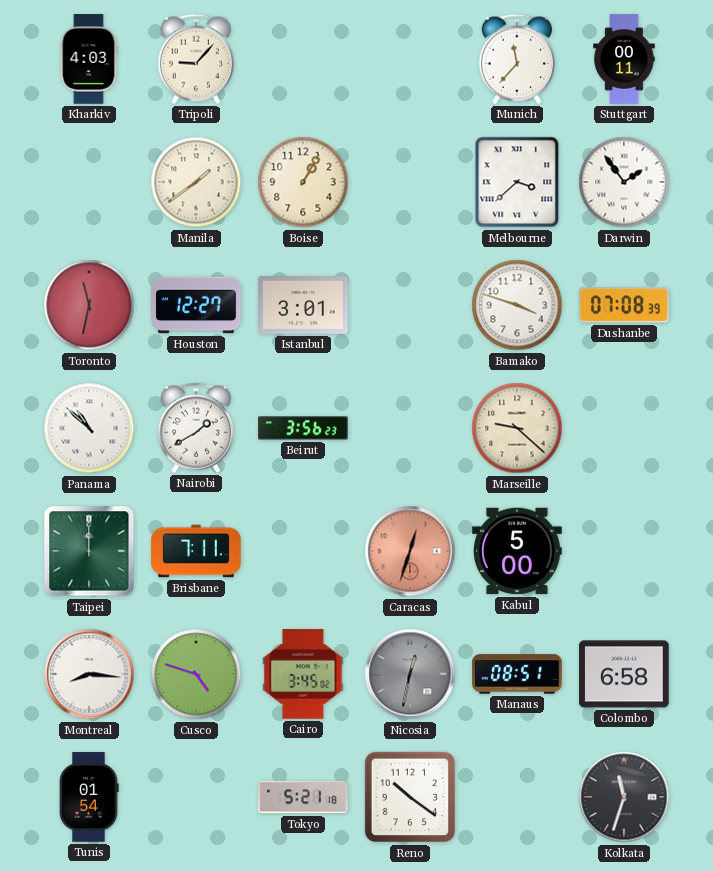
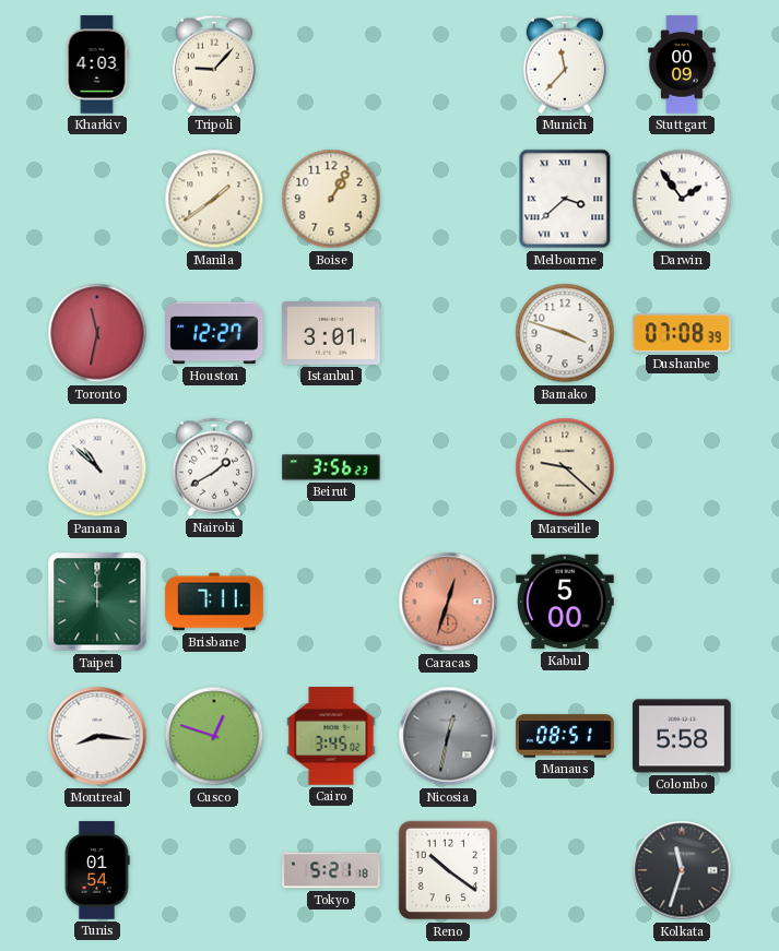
Stuttgart: 00:11 -> 00:09 (682, 64)
Cusco: 4:48 -> 12:48 (214, 736)
Colombo: 6:58 -> 5:58 (682, 736)
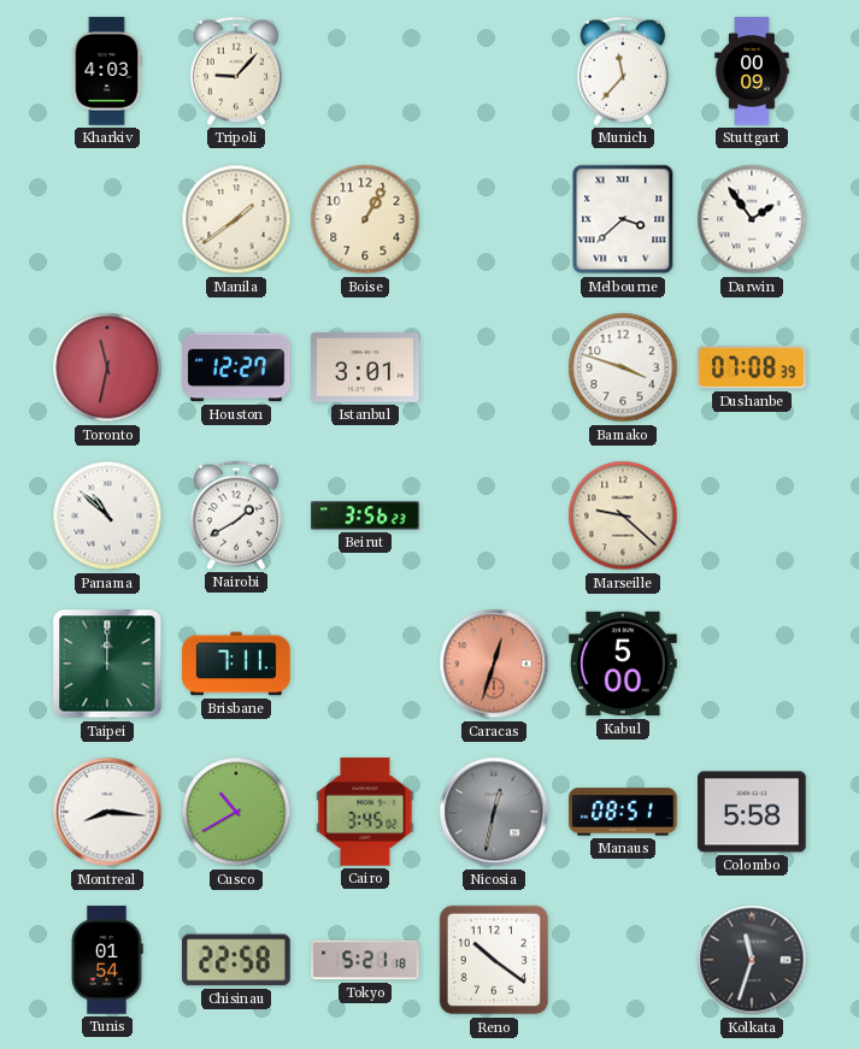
Cusco: 12:48 -> 10:40 (236, 812)
Chisinau: none -> 22:58 (236, 960)
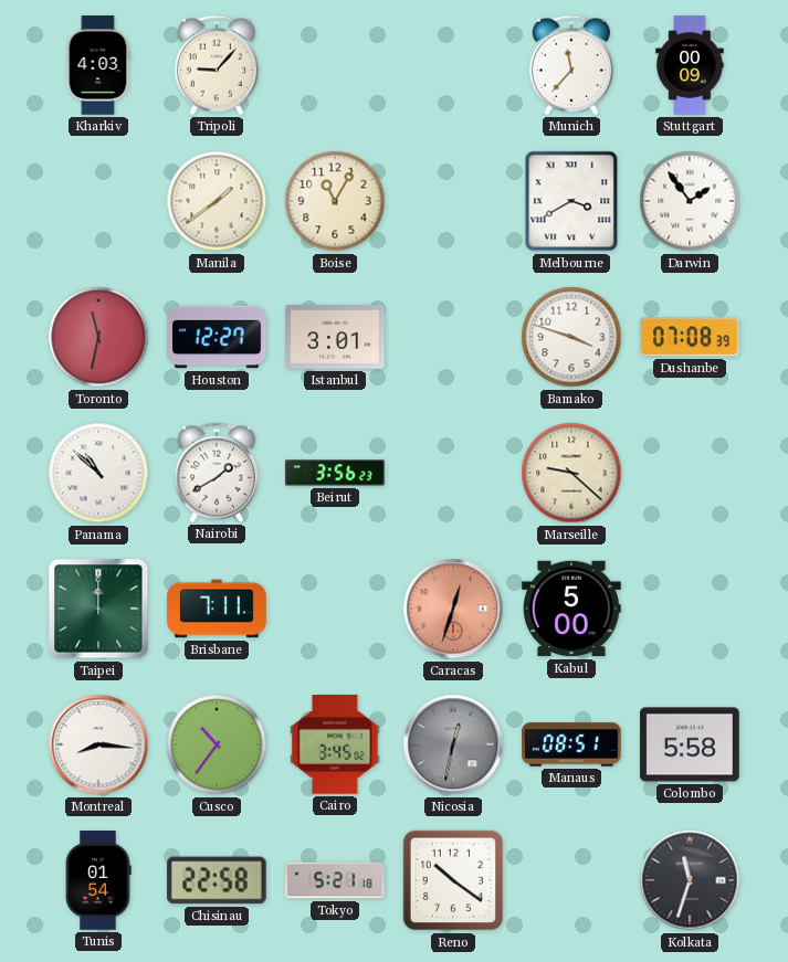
Boise: 1:05 -> 11:05 (335, 201)
Melbourne: 3:38 -> 3:40 (571, 201)
Cusco: 10:40 -> 10:36 (217, 744)
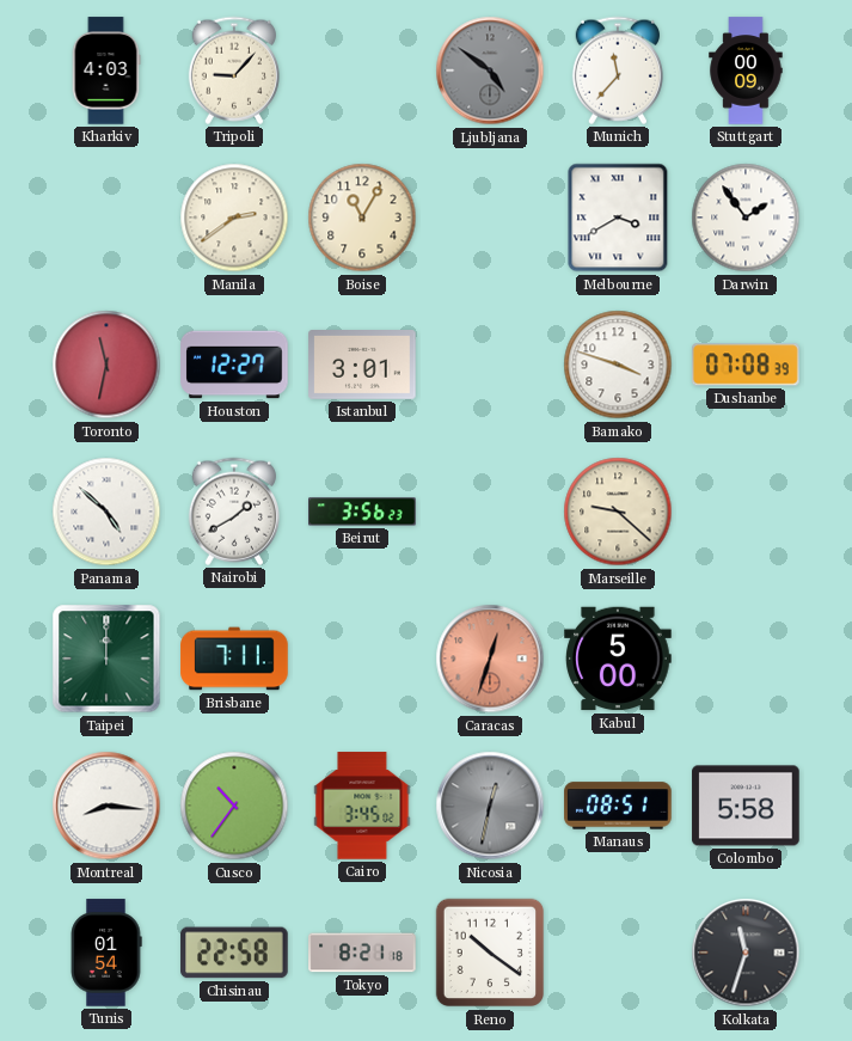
Ljubljana: none -> 4:51 (490, 71)
Manila: 1:39 -> 2:39 (234, 218)
Panama: 10:52 -> 4:52 (106, 512)
Tokyo: 5:21 -> 8:21 (362, 953)
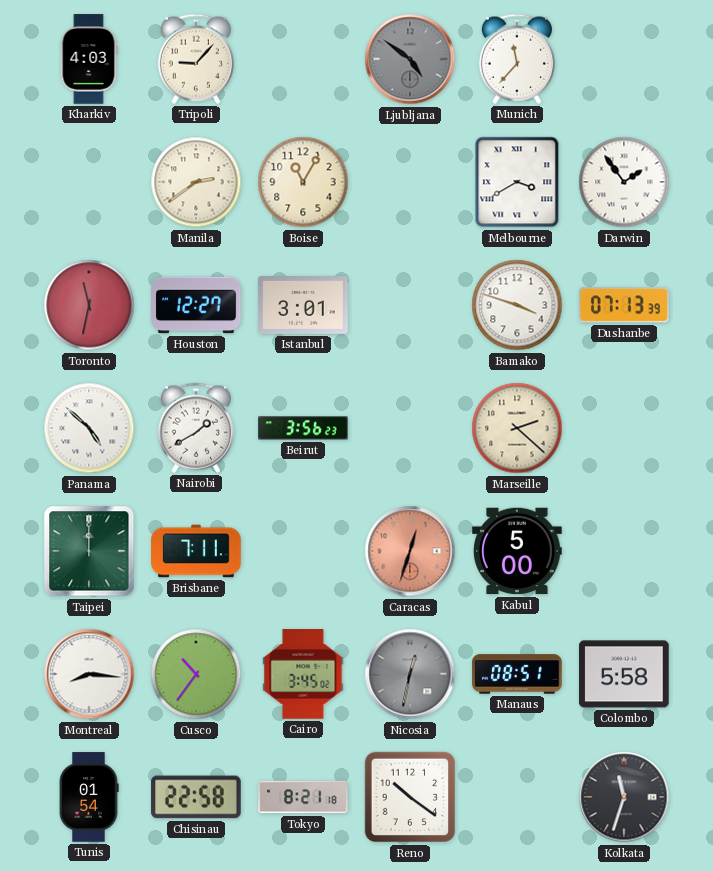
Stuttgart: 00:09 -> none (746, 71)
Dushanbe: 07:08 -> 07:13 (625, 305)
Marseille: 9:22 -> 2:22 (517, 428)
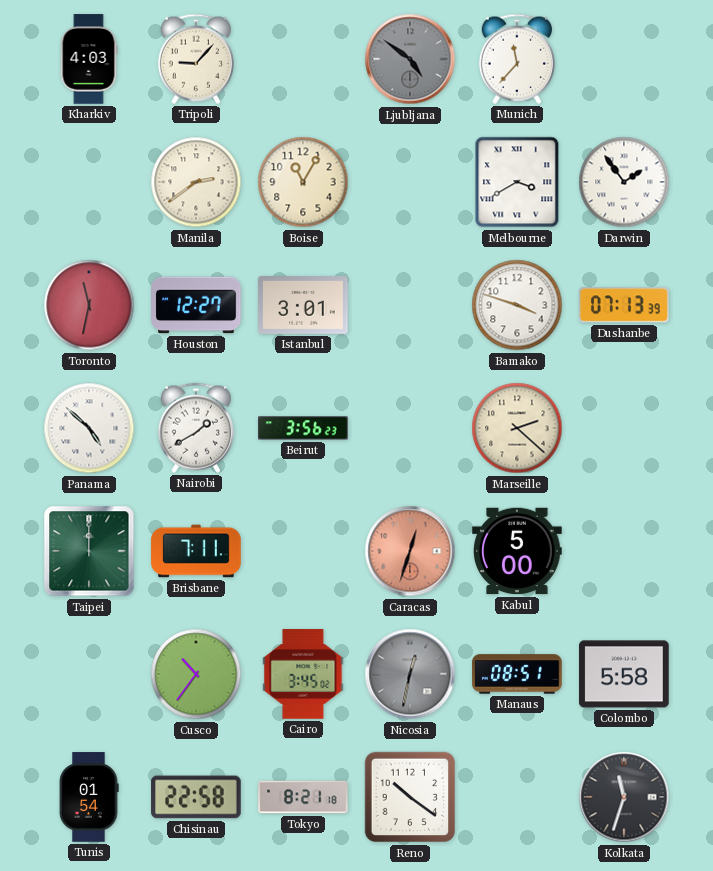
Montreal: 8:16 -> none (89, 674)
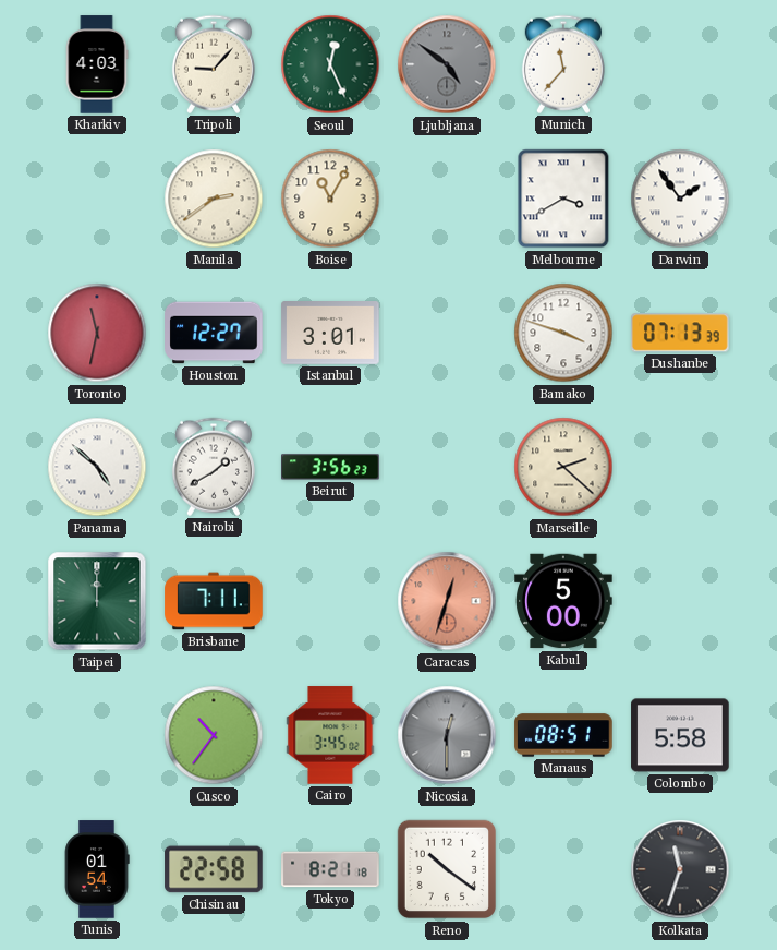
Seoul: none -> 12:26 (330, 64)
Nicosia: 12:32 -> 12:30 (447, 735)
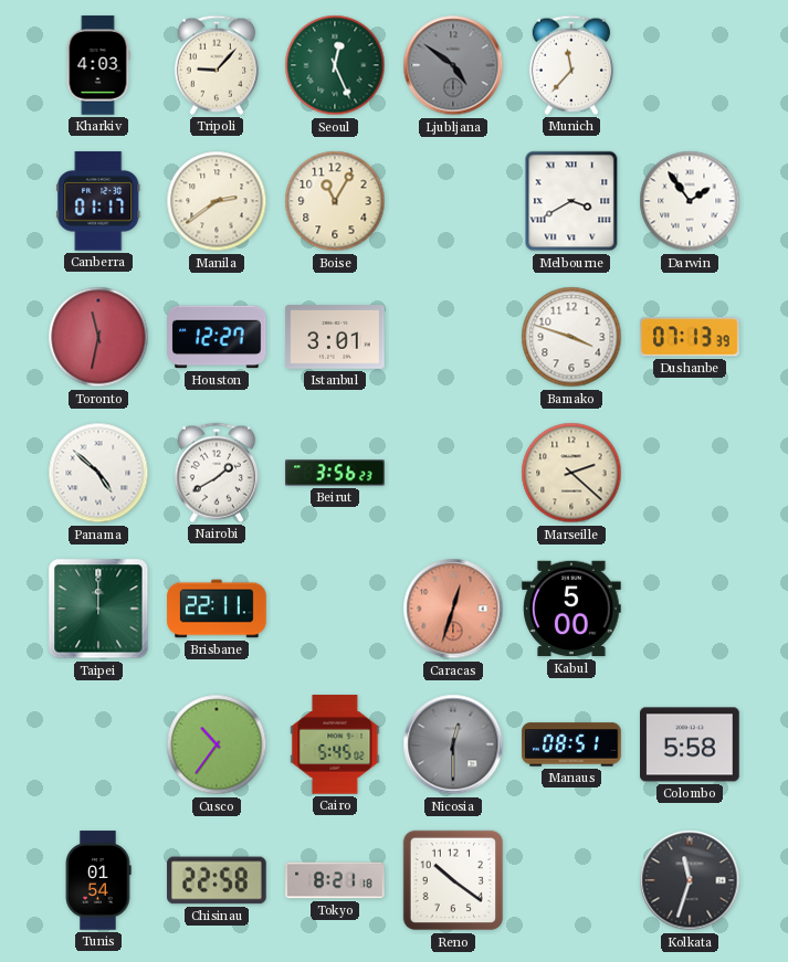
Canberra: none -> 01:17 (98, 201)
Brisbane: 7:11 -> 22:11 (217, 609)
Cairo: 3:45 -> 5:45 (335, 744)
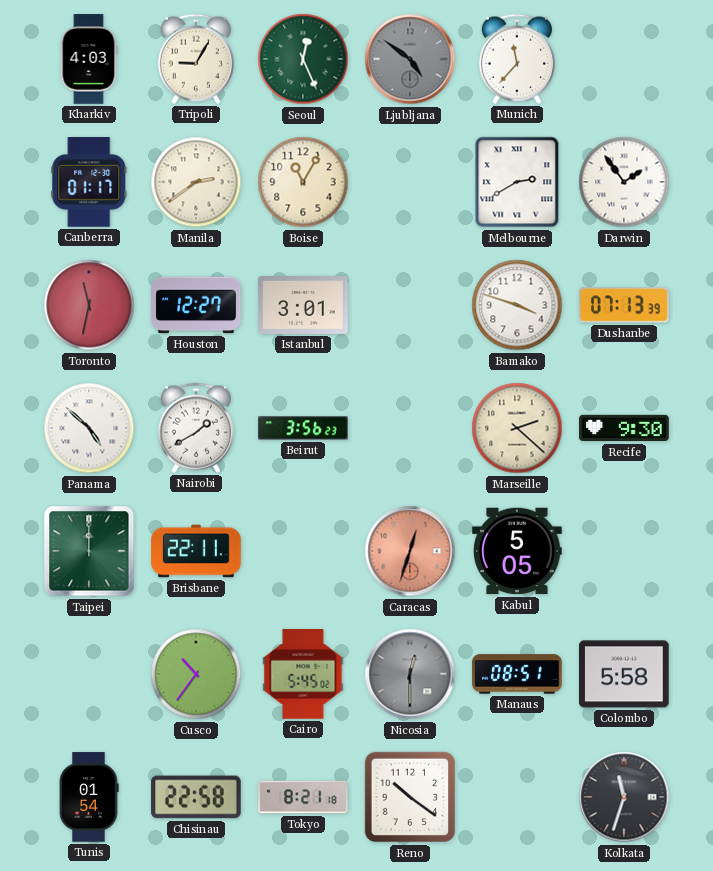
Tripoli: 9:07 -> 9:05 (196, 59)
Melbourne: 3:40 -> 2:40 (517, 182)
Recife: none -> 9:30 (624, 428)
Kabul: 5:00 -> 5:05 (517, 551)
